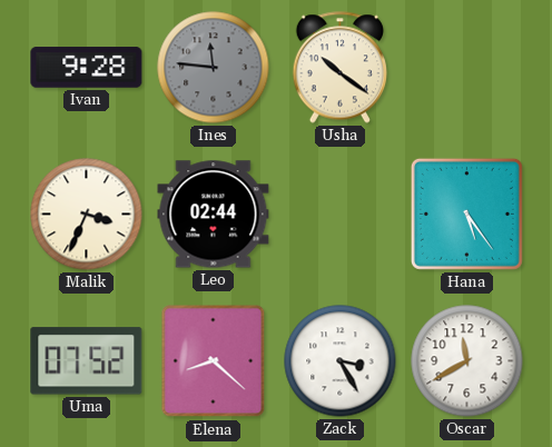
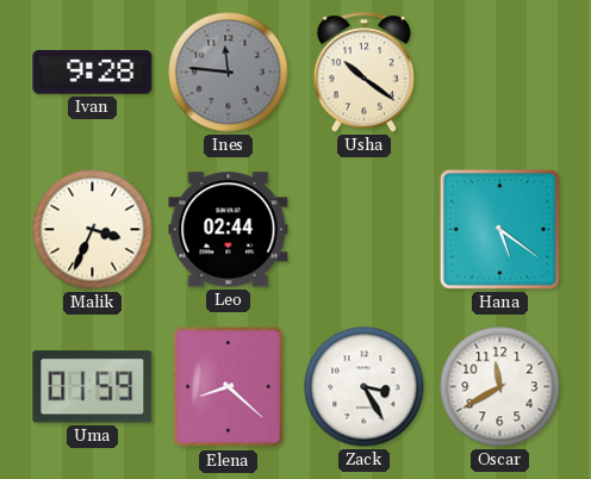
Hana: 5:24 -> 5:21 (499, 229)
Uma: 07:52 -> 01:59 (93, 387)
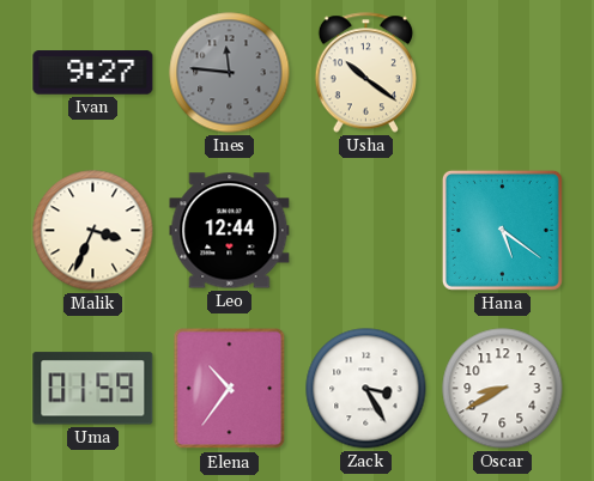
Ivan: 9:28 -> 9:27 (93, 73)
Leo: 02:44 -> 12:44 (230, 231)
Elena: 8:22 -> 10:36 (230, 389)
Oscar: 11:40 -> 8:40 (503, 389)
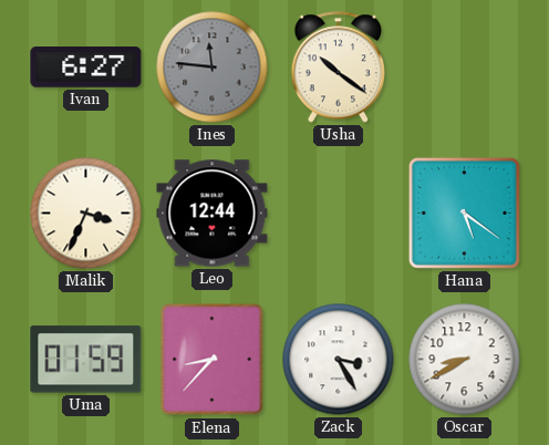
Ivan: 9:27 -> 6:27 (86, 68)
Elena: 10:36 -> 8:37 (213, 360)
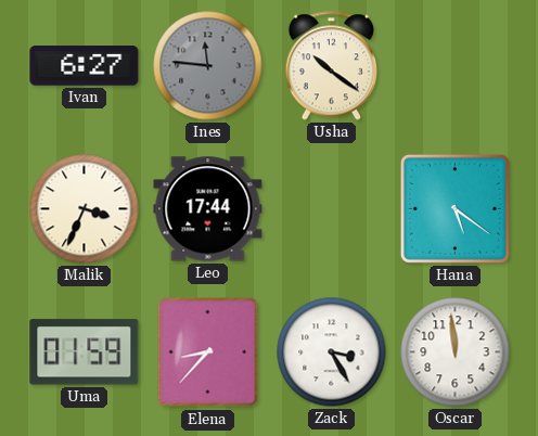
Leo: 12:44 -> 17:44 (208, 209)
Oscar: 8:40 -> 11:59 (456, 352)
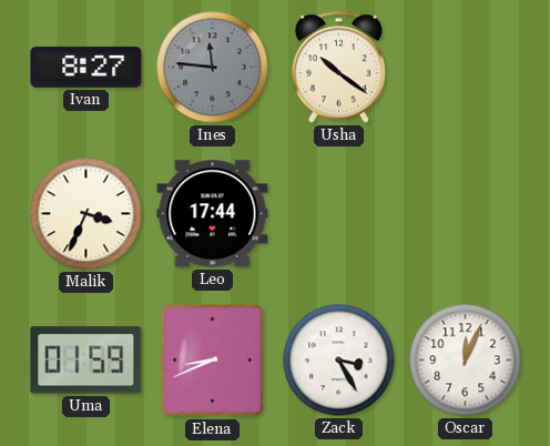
Ivan: 6:27 -> 8:27 (86, 68)
Hana: 5:21 -> none (454, 208)
Elena: 8:37 -> 8:41 (213, 361)
Oscar: 11:59 -> 12:04 (466, 361)
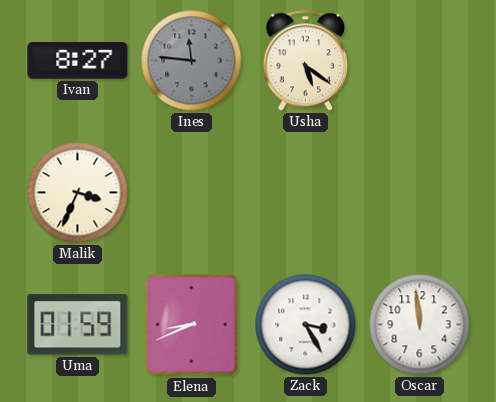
Usha: 10:21 -> 5:21 (305, 61)
Leo: 17:44 -> none (213, 214)
Oscar: 12:04 -> 11:59 (420, 325)
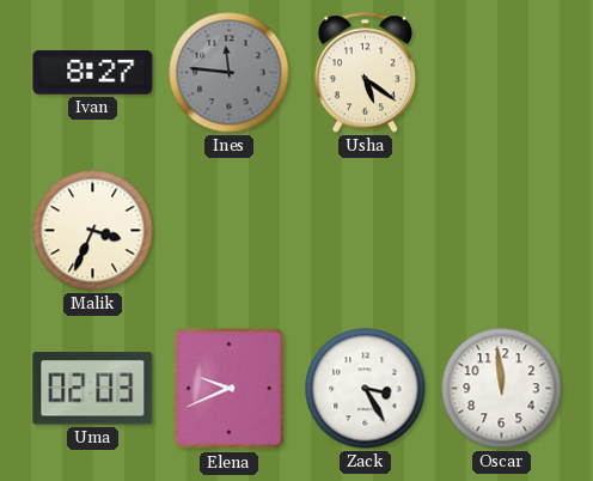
Uma: 01:59 -> 02:03 (93, 389)
Elena: 8:41 -> 9:41 (230, 389)
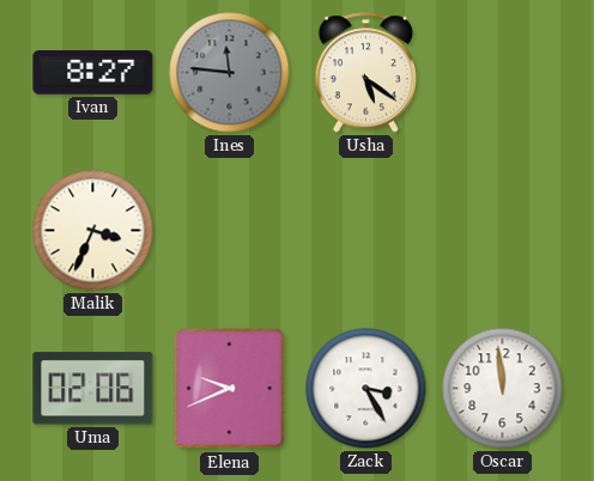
Uma: 02:03 -> 02:06 (93, 389)
